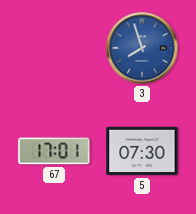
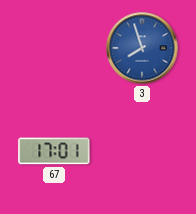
5: 07:30 -> none (142, 151)
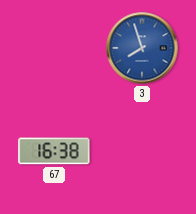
67: 17:01 -> 16:38 (54, 151)
